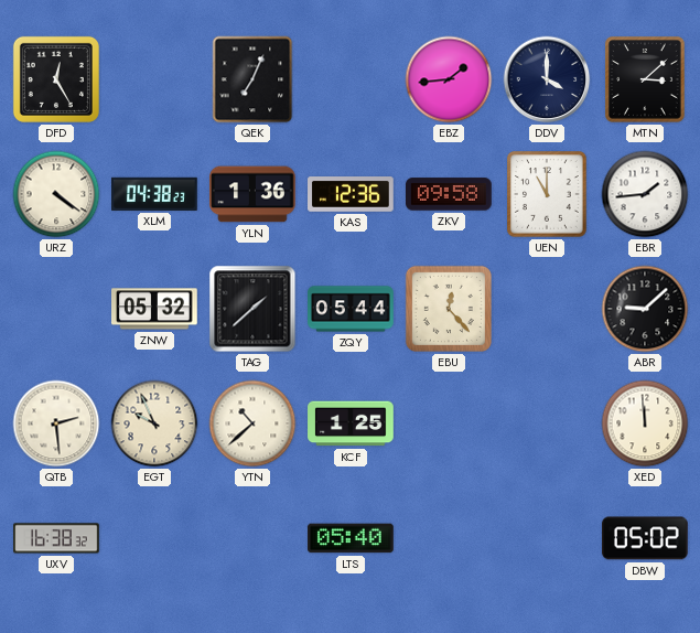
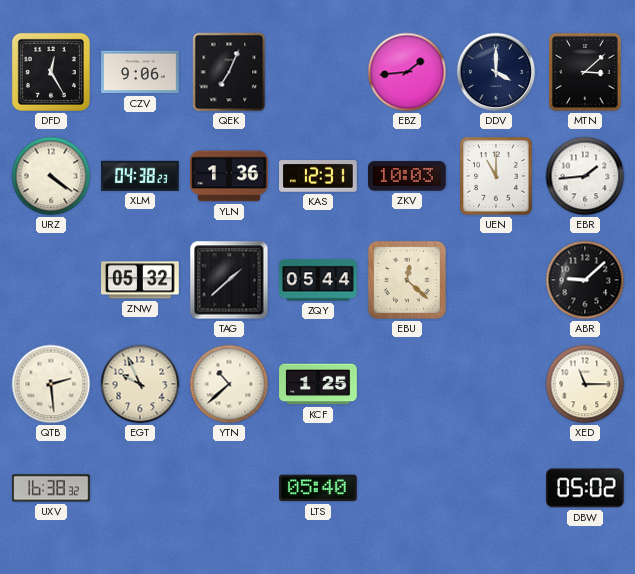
CZV: none -> 9:06 (140, 72)
KAS: 12:36 -> 12:31 (318, 176)
ZKV: 09:58 -> 10:03 (408, 176)
EBU: 12:23 -> 12:22 (407, 280)
XED: 11:59 -> 11:15 (585, 384)
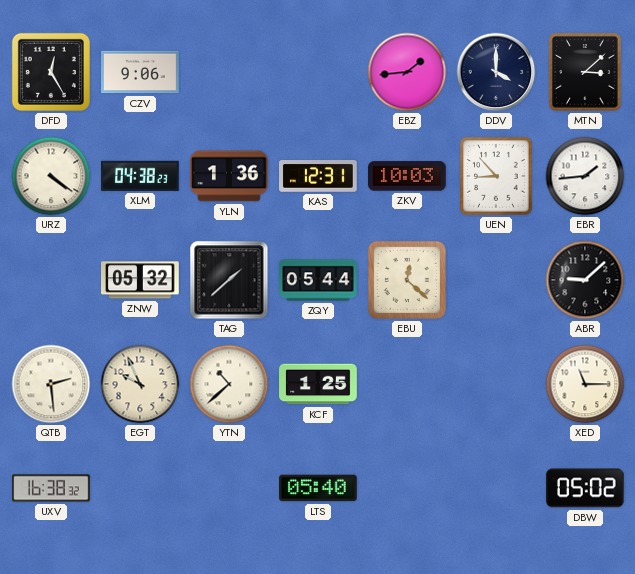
QEK: 7:04 -> none (229, 72)
UEN: 11:00 -> 8:53 (497, 176)
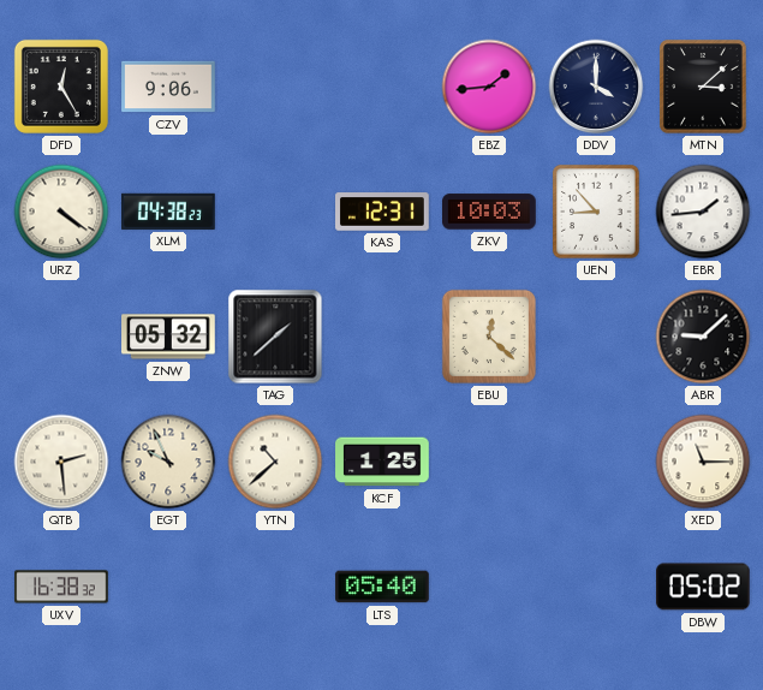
YLN: 1:36 -> none (229, 176)
ZQY: 05:44 -> none (318, 280)
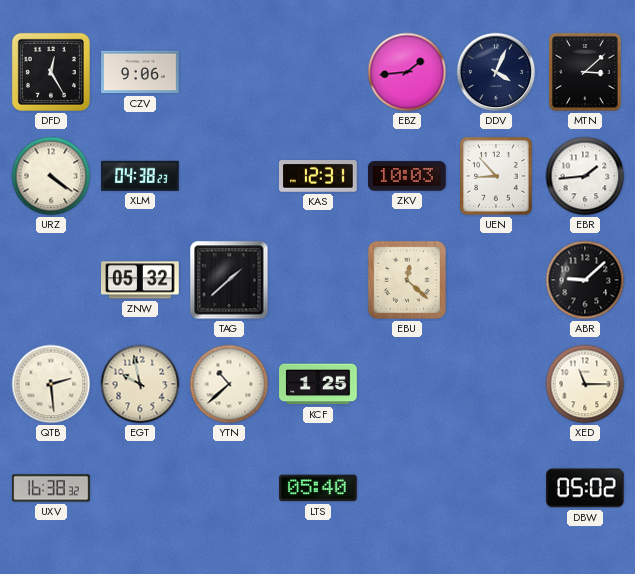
DDV: 4:00 -> 4:04 (496, 72)
EGT: 9:56 -> 9:58 (140, 384)
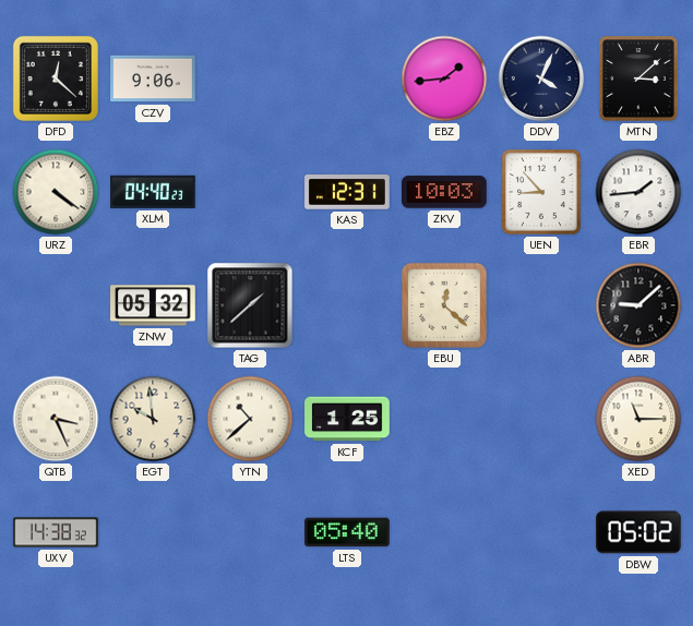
DFD: 12:25 -> 12:22 (56, 79)
XLM: 04:38 -> 04:40 (154, 192)
QTB: 2:29 -> 3:26 (56, 419)
EGT: 9:58 -> 9:59 (153, 419)
UXV: 16:38 -> 14:38 (56, 532)
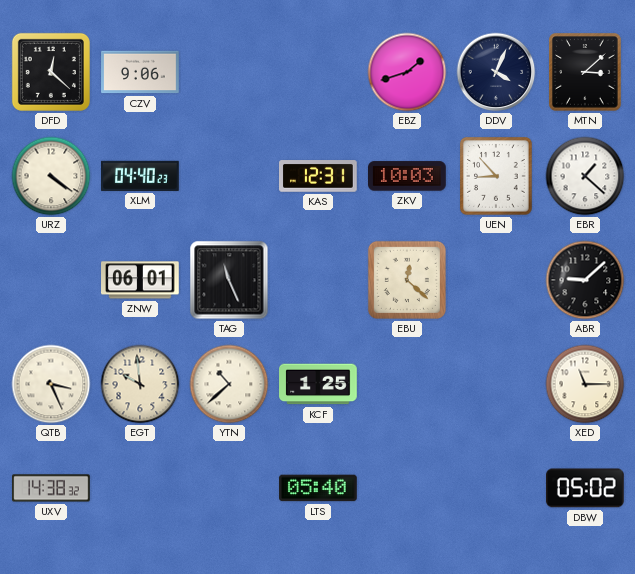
EBZ: 1:44 -> 1:42 (407, 72)
EBR: 1:44 -> 1:22 (585, 176)
ZNW: 05:32 -> 06:01 (141, 280)
TAG: 1:38 -> 11:26 (229, 280)
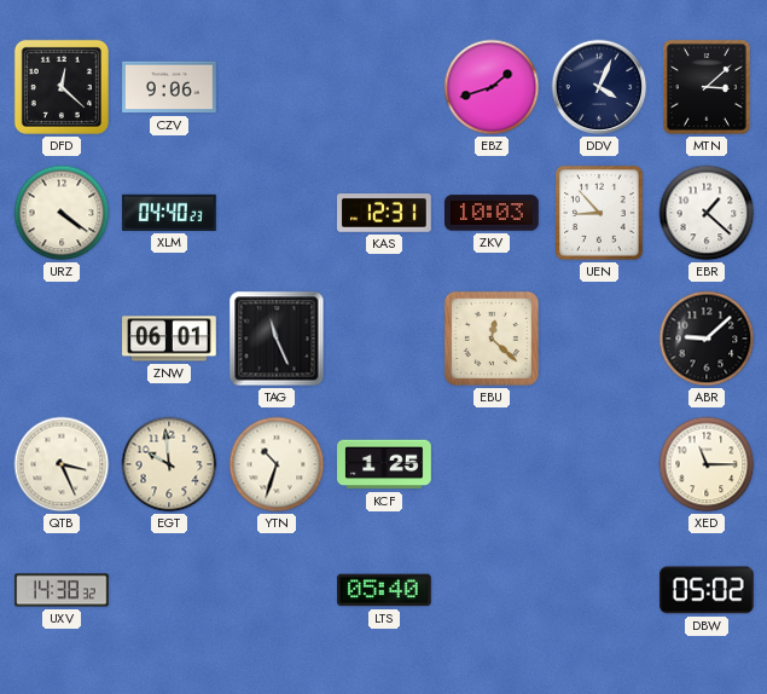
YTN: 10:38 -> 10:33 (277, 464)
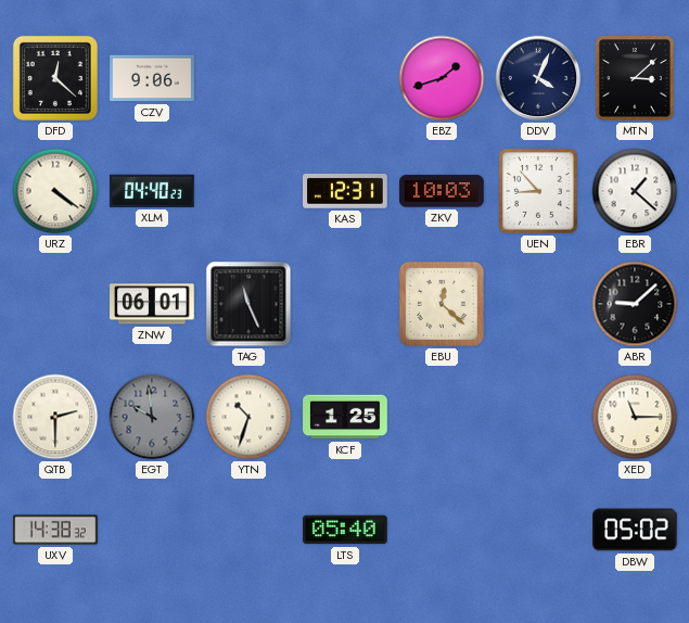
QTB: 3:26 -> 2:30 (55, 417)
EGT dial: cream -> grey (152, 417)
